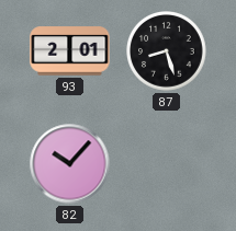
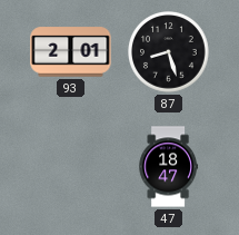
82: 10:07 -> none (70, 164)
47: none -> 18:47 (168, 167)
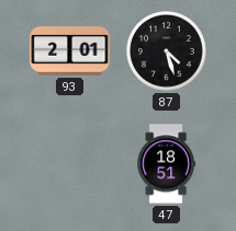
87: 8:27 -> 4:27 (167, 51)
47: 18:47 -> 18:51 (166, 164)
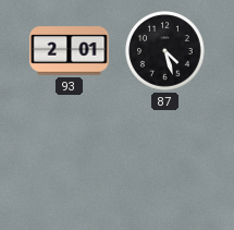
47: 18:51 -> none (166, 164)
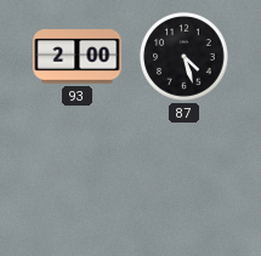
93: 2:01 -> 2:00 (78, 57)
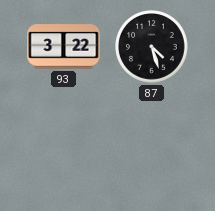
93: 2:00 -> 3:22 (64, 47)
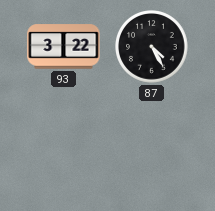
87: 4:27 -> 4:25 (152, 47)
